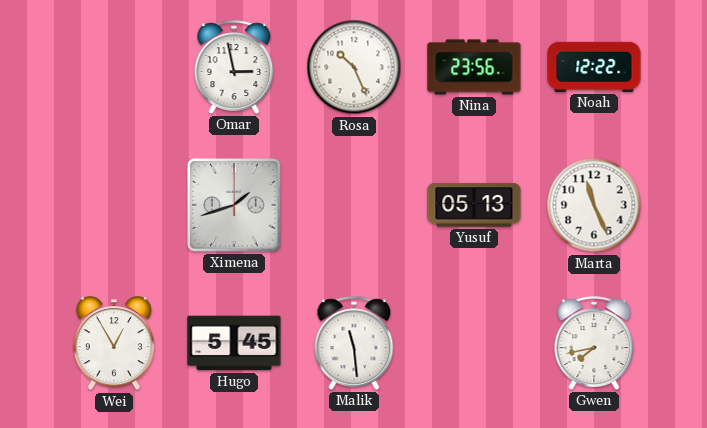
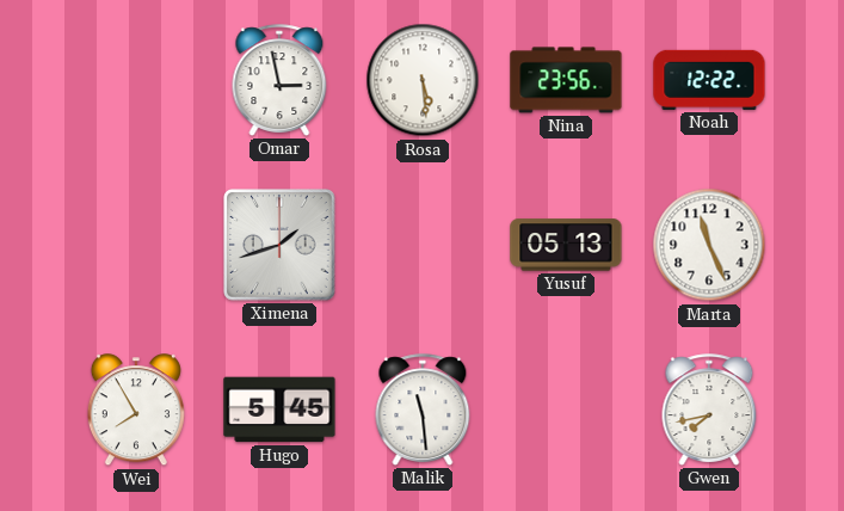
Rosa: 10:26 -> 5:29 (423, 80)
Wei: 12:55 -> 7:55 (136, 411)
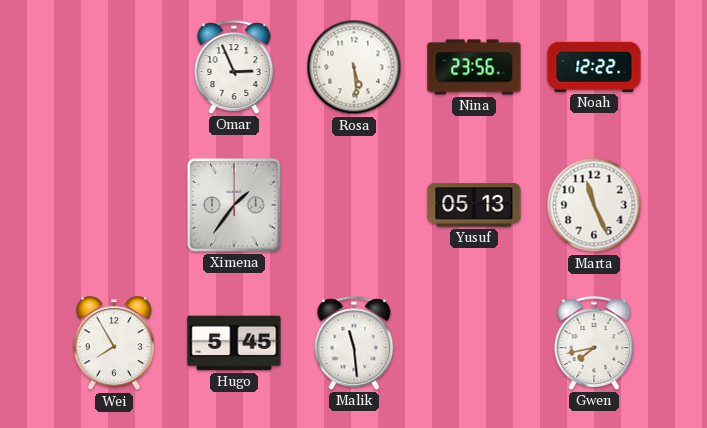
Omar: 2:58 -> 2:56 (234, 67)
Ximena: 1:42 -> 1:36 (235, 206)
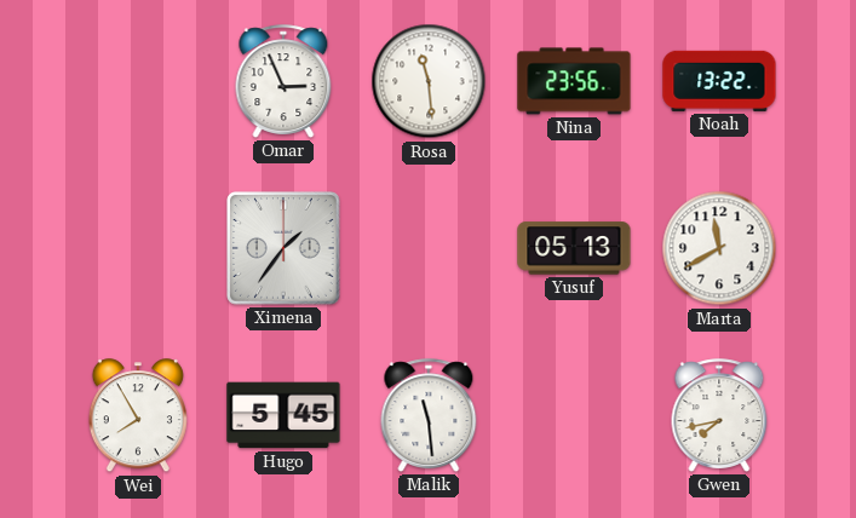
Rosa: 5:29 -> 11:29 (429, 81)
Noah: 12:22 -> 13:22 (719, 81)
Marta: 11:26 -> 11:40 (719, 248)
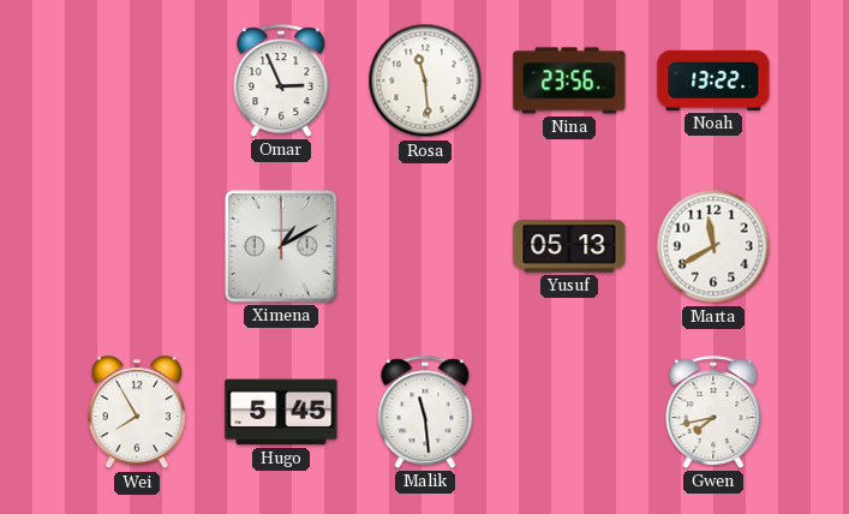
Ximena: 1:36 -> 1:10 (282, 247)
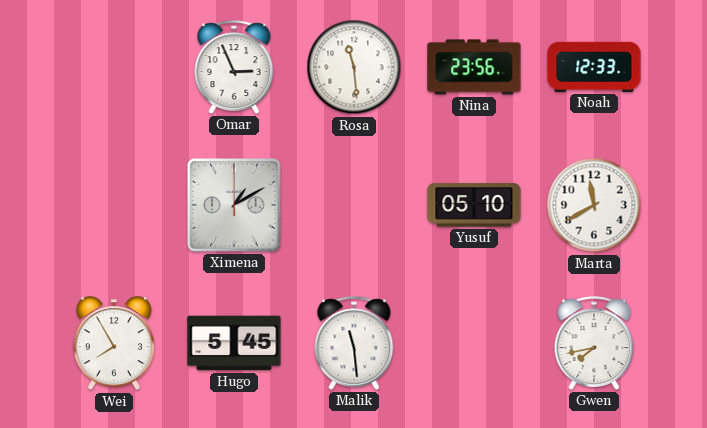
Noah: 13:22 -> 12:33 (594, 67)
Yusuf: 05:13 -> 05:10 (474, 205)
